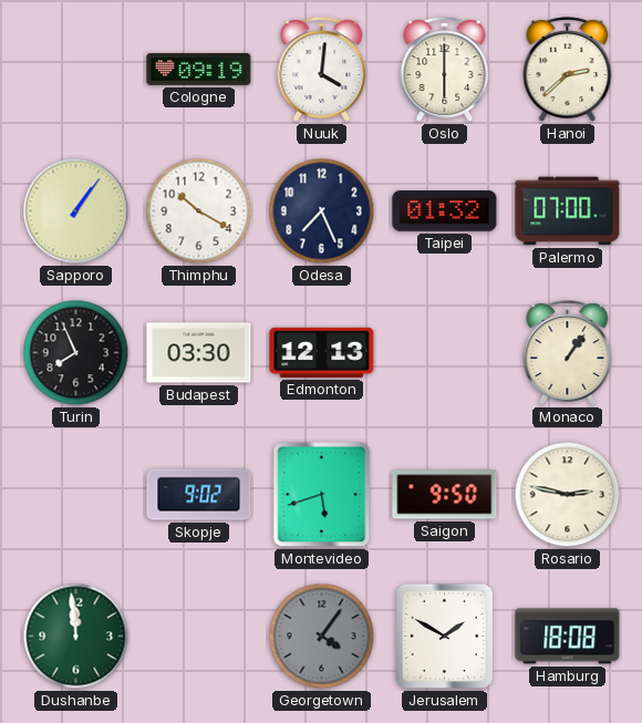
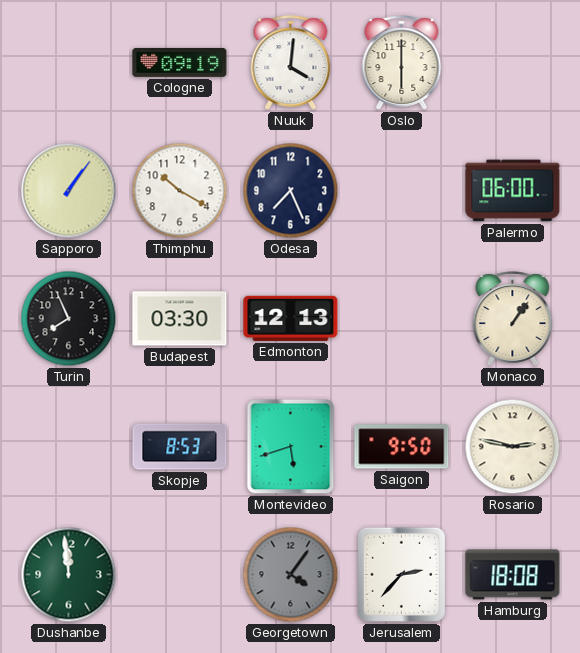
Hanoi: 2:38 -> none (568, 70)
Taipei: 01:32 -> none (445, 211)
Palermo: 07:00 -> 06:00 (513, 191)
Skopje: 9:02 -> 8:53 (180, 447)
Jerusalem: 1:50 -> 2:37 (401, 574)
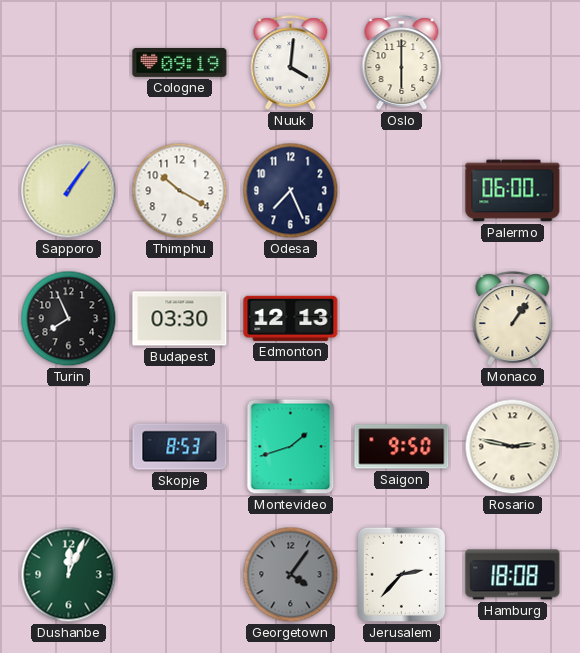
Montevideo: 5:42 -> 1:42 (291, 447)
Dushanbe: 11:59 -> 12:04 (69, 575)
